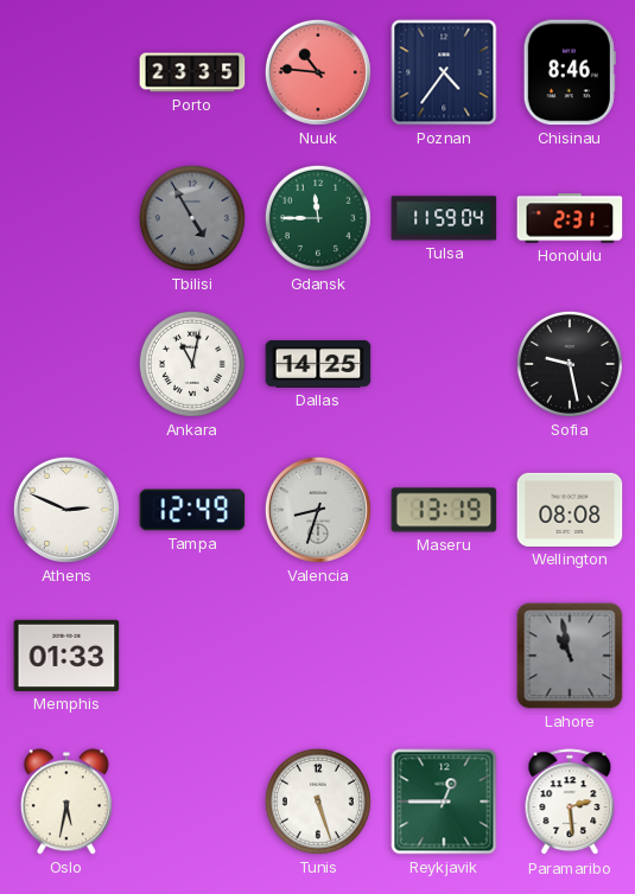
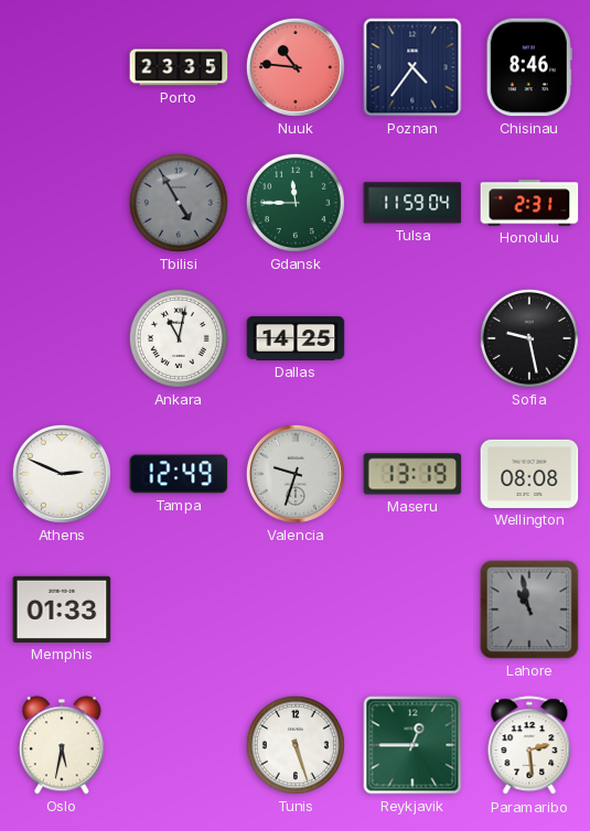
Valencia: 8:33 -> 9:33 (296, 474)
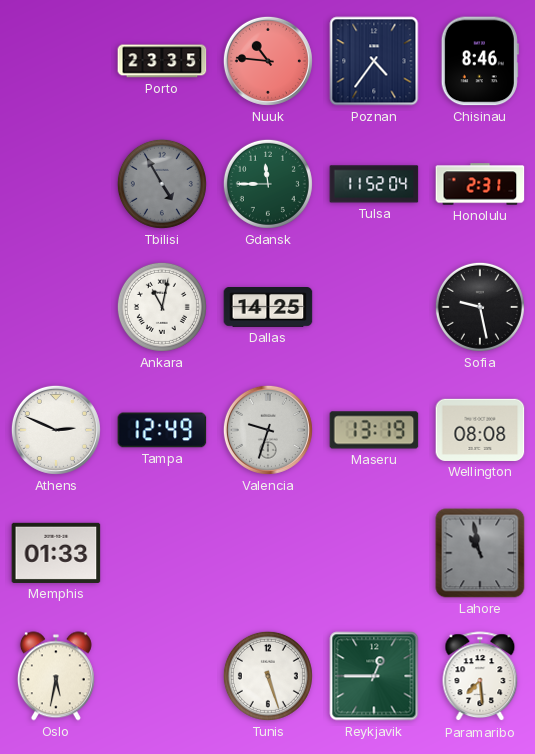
Tulsa: 11:59 -> 11:52 (374, 184)
Paramaribo: 2:29 -> 7:29 (480, 677)
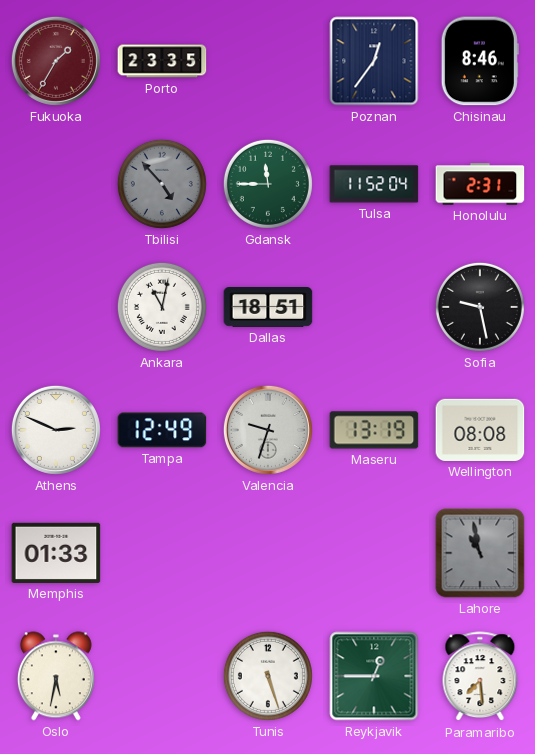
Fukuoka: none -> 1:35 (56, 61)
Nuuk: 10:46 -> none (268, 61)
Poznan: 4:36 -> 12:36 (374, 61)
Tbilisi: 4:55 -> 4:53 (162, 184)
Dallas: 14:25 -> 18:51 (268, 308)
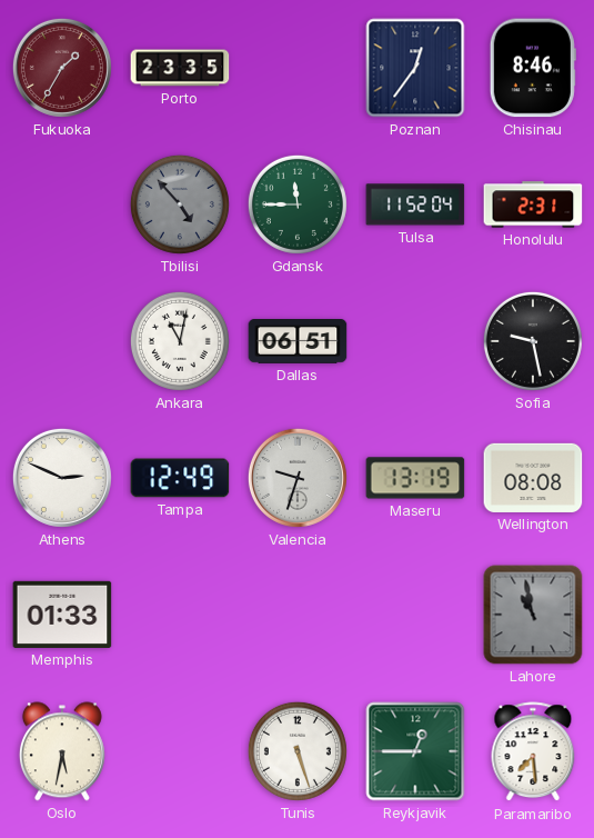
Dallas: 18:51 -> 06:51 (298, 342)
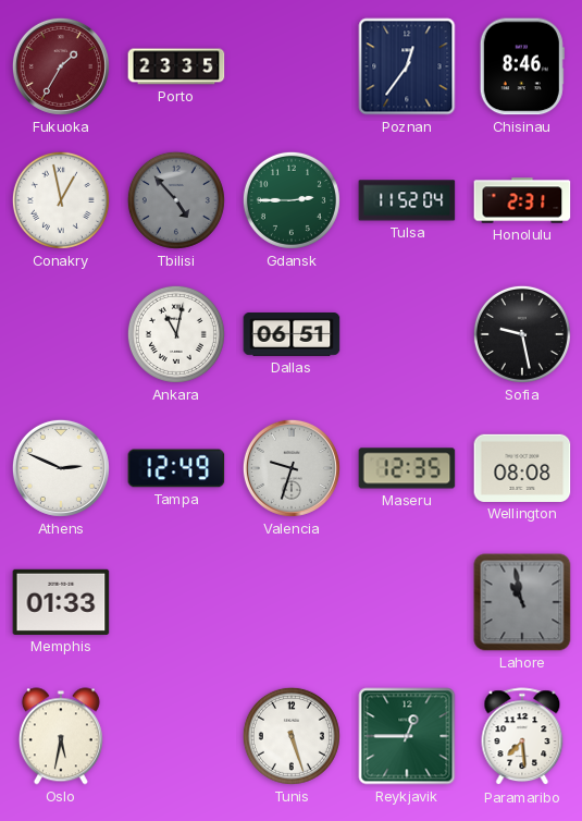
Conakry: none -> 12:58 (61, 200)
Gdansk: 11:45 -> 2:45 (292, 200)
Maseru: 13:19 -> 12:35 (407, 468)
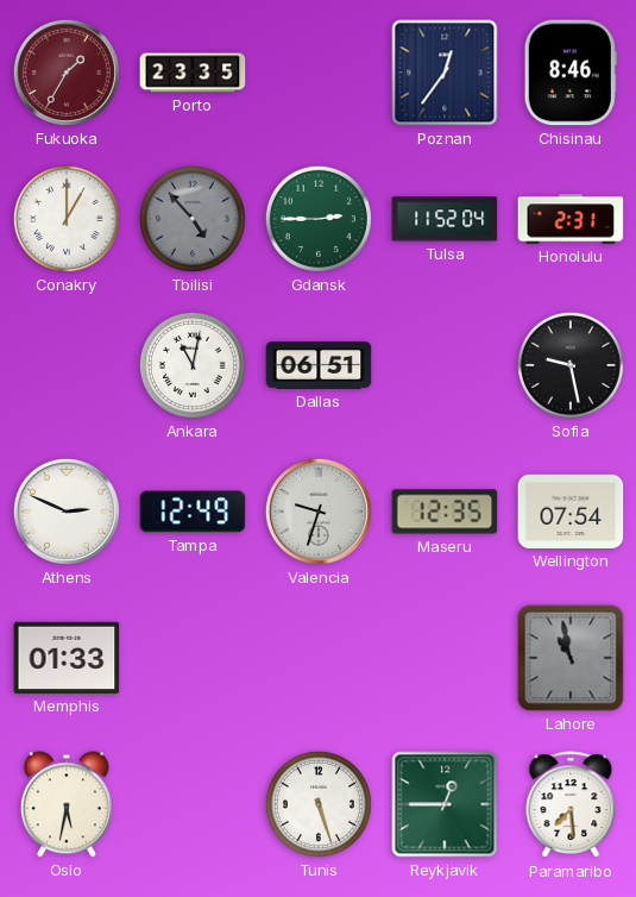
Conakry: 12:58 -> 1:00 (67, 219)
Wellington: 08:08 -> 07:54 (571, 512)
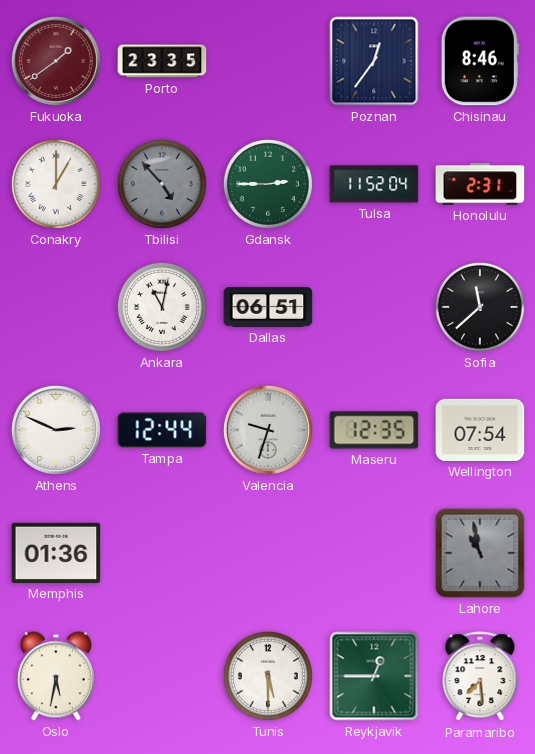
Fukuoka: 1:35 -> 1:39 (56, 61)
Sofia: 9:28 -> 11:38 (480, 307)
Tampa: 12:49 -> 12:44 (162, 430)
Memphis: 01:33 -> 01:36 (56, 553)
Tunis: 5:27 -> 5:30 (268, 676)
